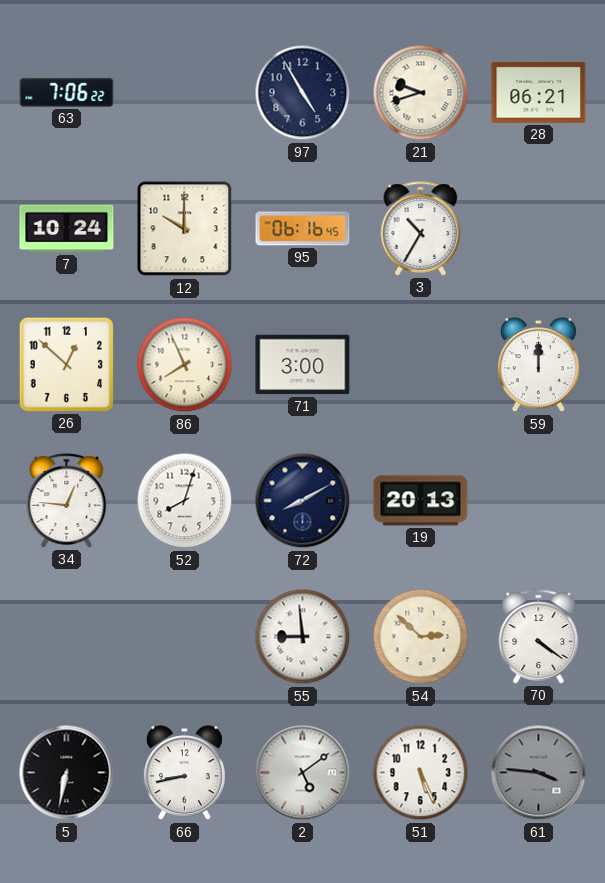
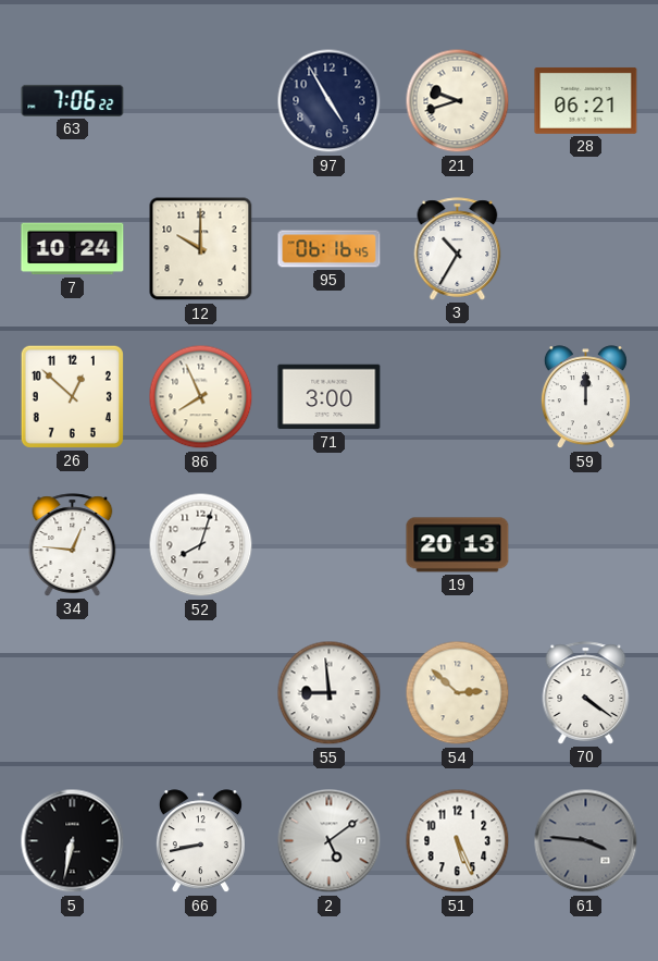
72: 8:10 -> none (303, 501)
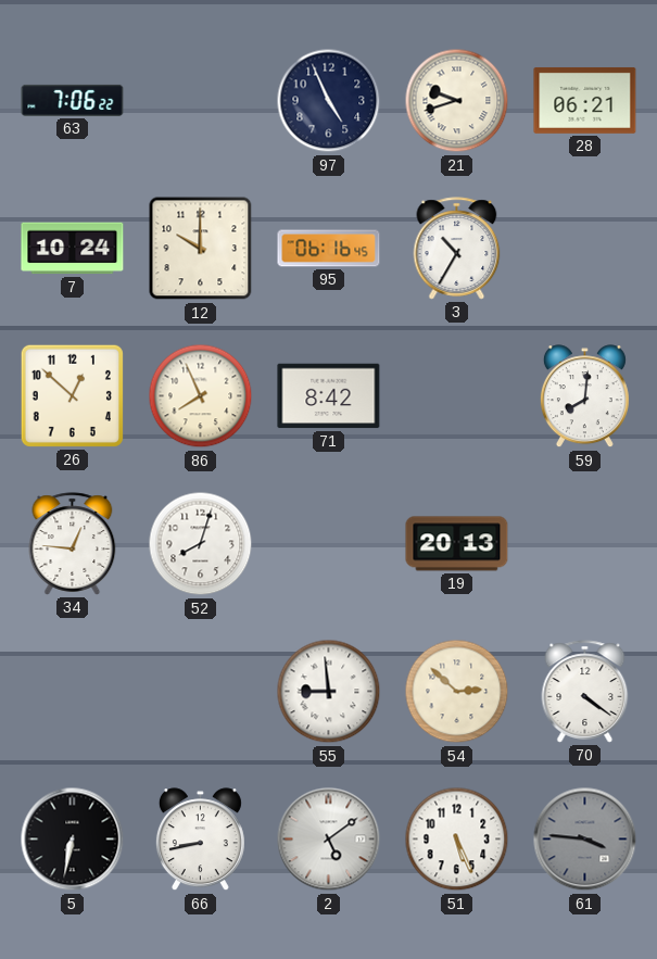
97: 4:55 -> 4:56 (329, 101)
71: 3:00 -> 8:42 (329, 396)
59: 12:00 -> 8:01 (584, 396)
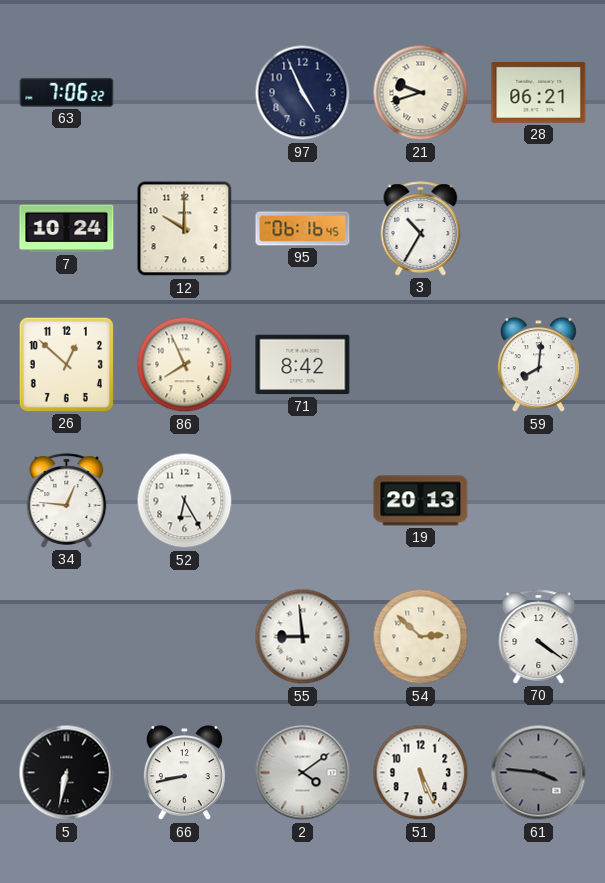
52: 8:03 -> 6:25 (185, 501)
2: 5:09 -> 4:09 (303, 773)
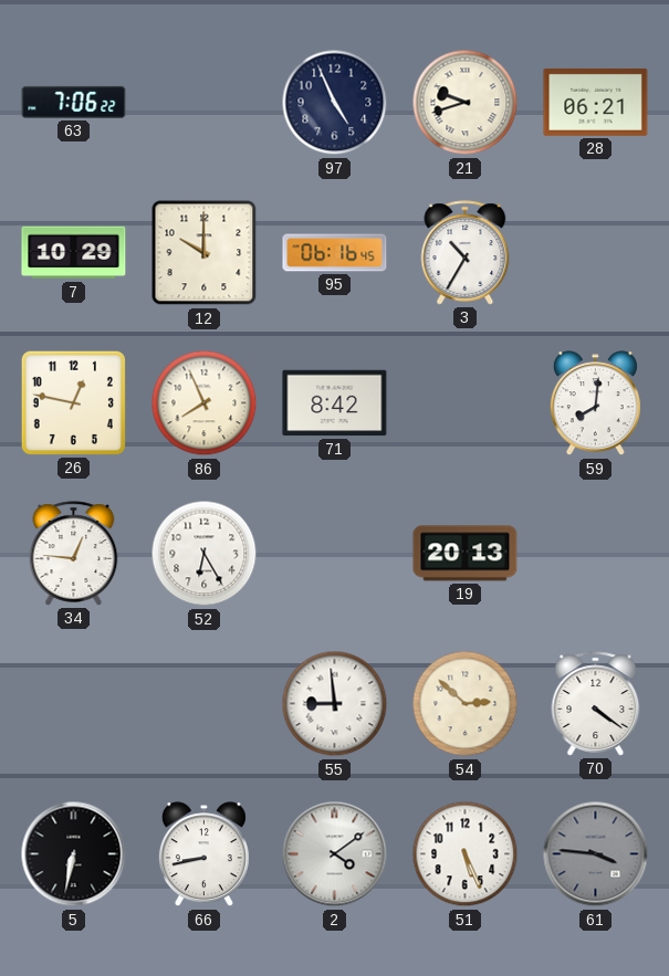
7: 10:24 -> 10:29 (74, 253)
26: 12:52 -> 12:47 (73, 402)
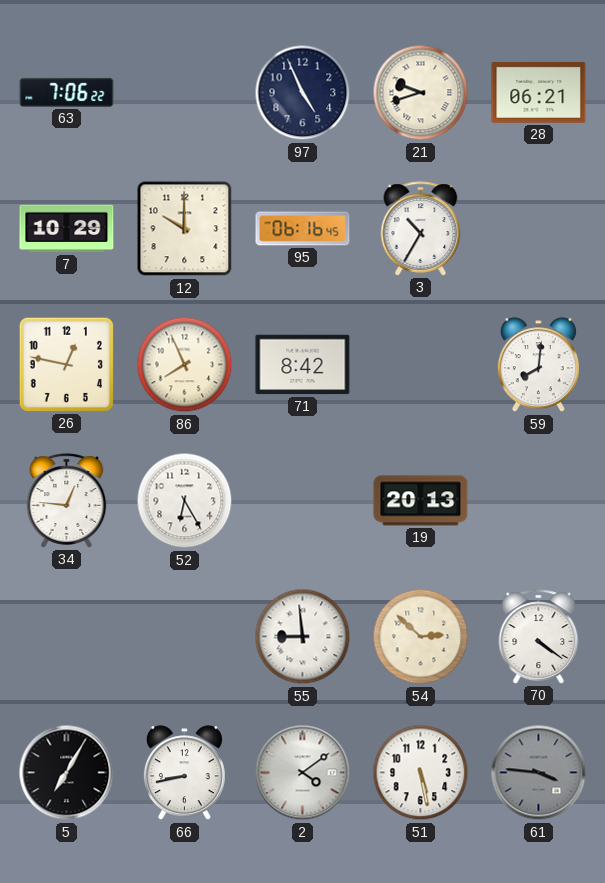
5: 6:32 -> 7:05 (67, 773)
51: 5:26 -> 5:28 (421, 773)
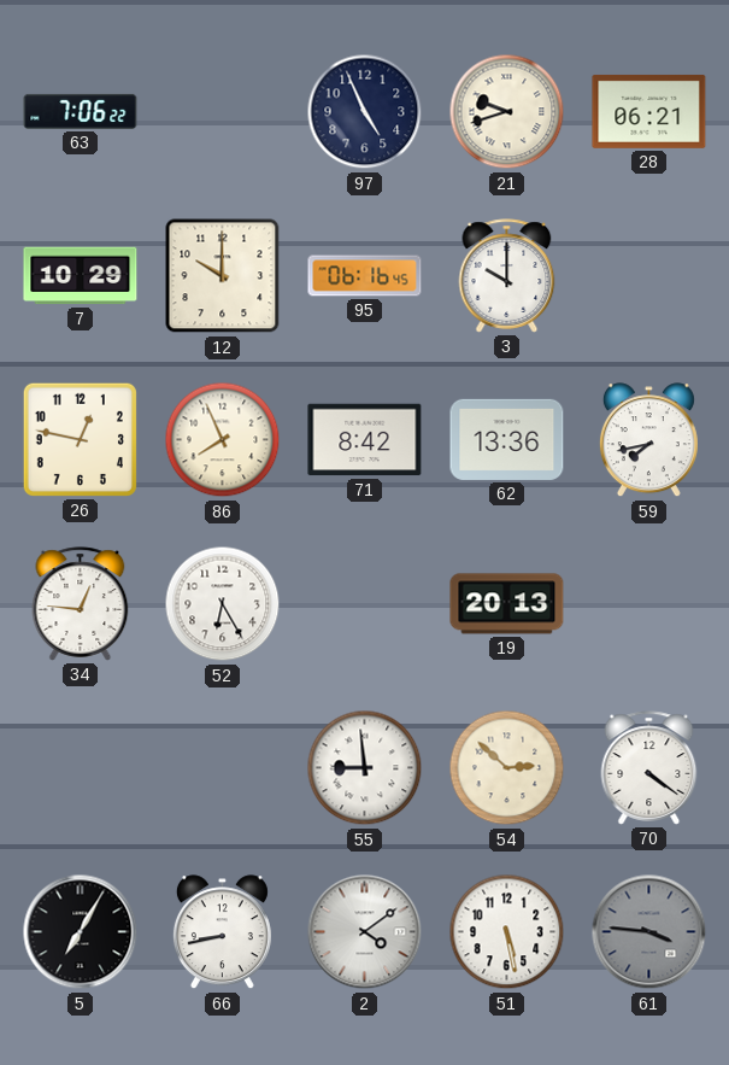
3: 10:35 -> 10:00 (507, 276)
62: none -> 13:36 (507, 439)
59: 8:01 -> 7:43 (648, 440)
